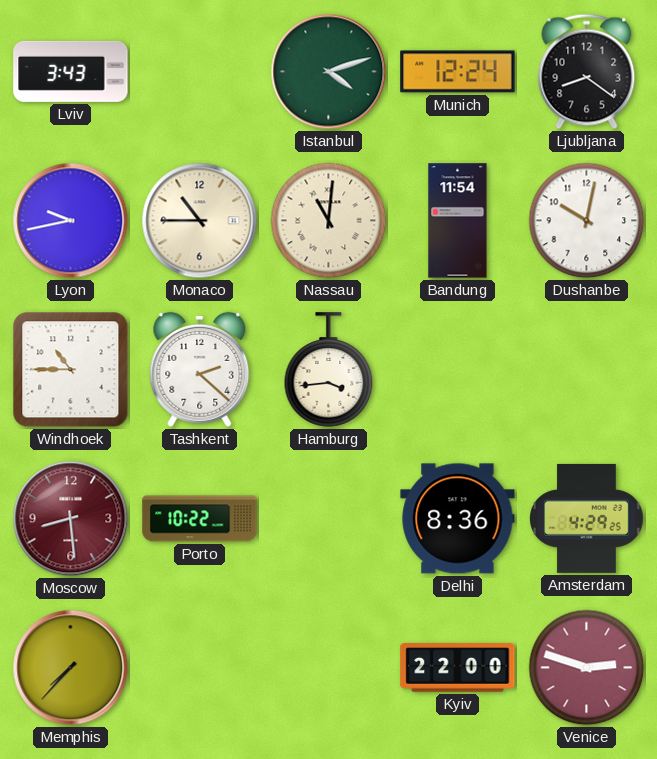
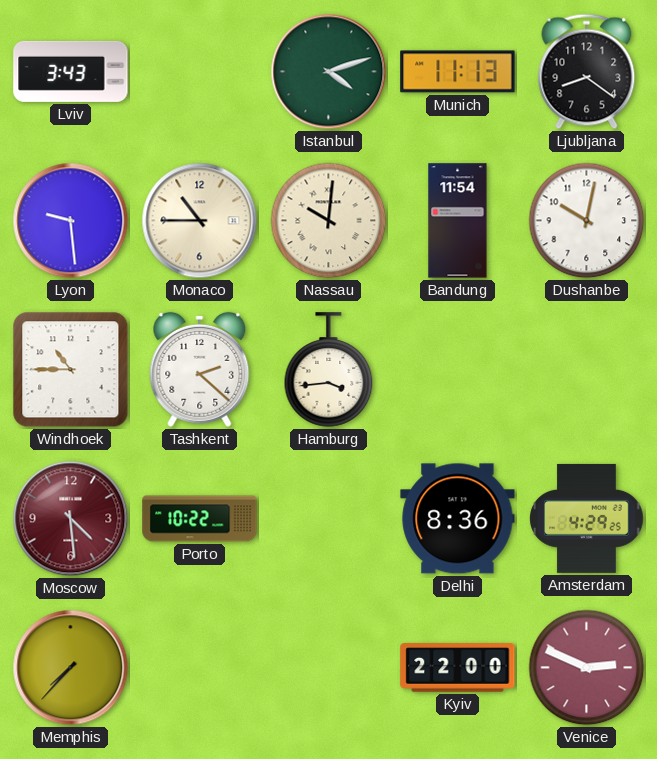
Munich: 12:24 -> 11:13 (458, 72)
Lyon: 9:43 -> 9:29 (71, 221)
Nassau: 11:01 -> 10:01 (329, 221)
Moscow: 8:29 -> 4:29 (71, 519)
Venice: 2:48 -> 2:49 (587, 668)
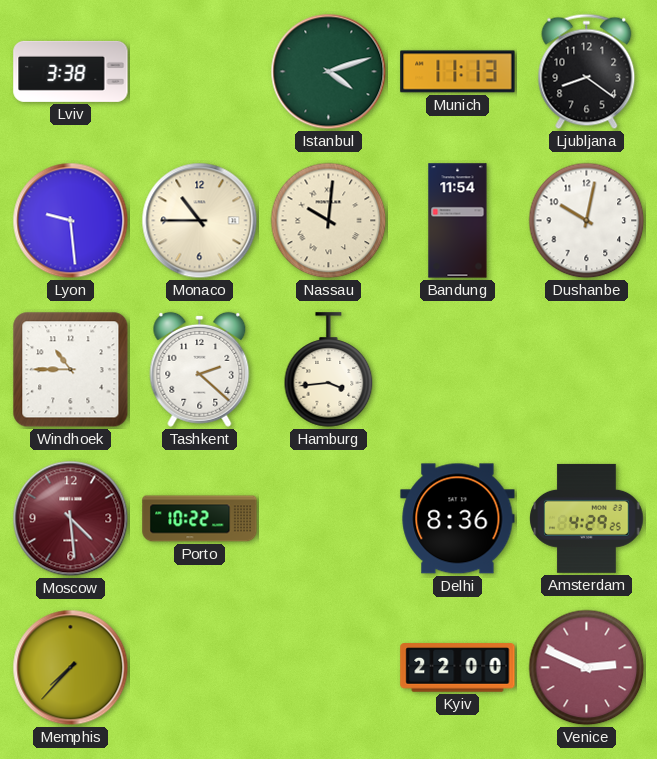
Lviv: 3:43 -> 3:38 (71, 71)
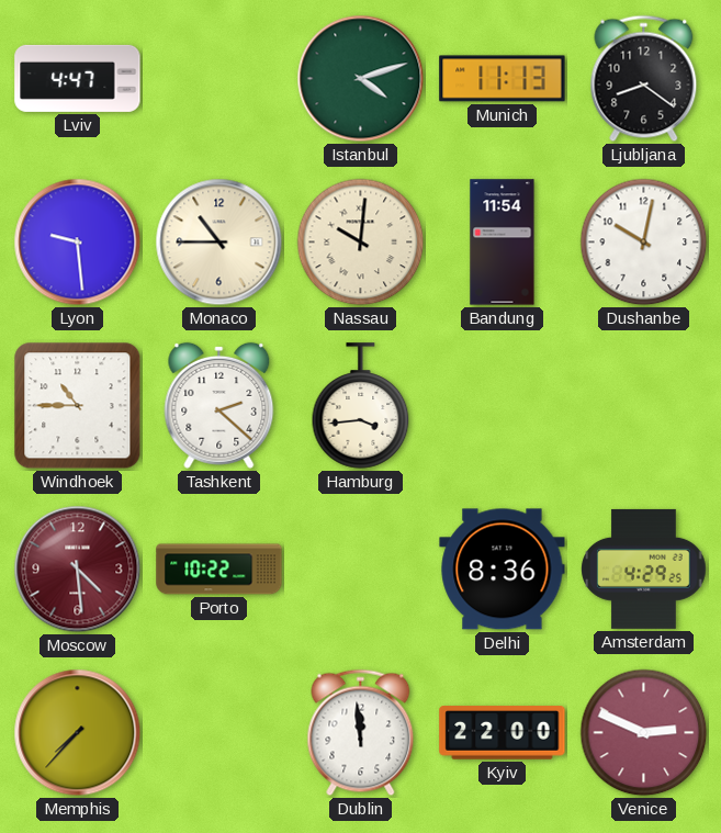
Lviv: 3:38 -> 4:47 (78, 78)
Dublin: none -> 11:59 (361, 733)
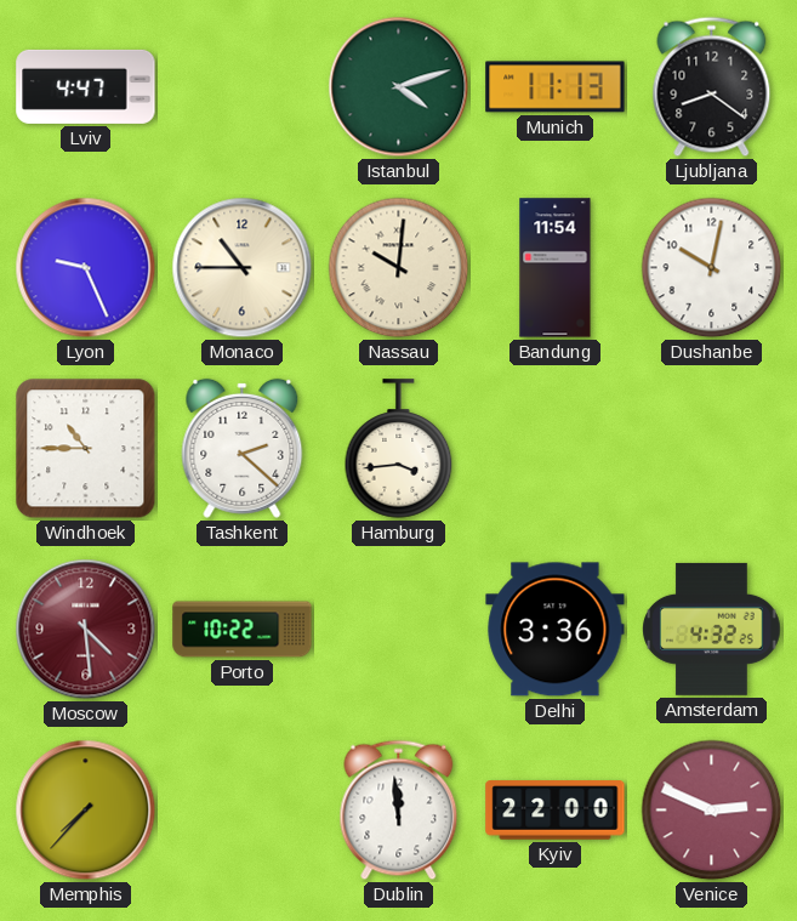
Lyon: 9:29 -> 9:26 (86, 268)
Delhi: 8:36 -> 3:36 (556, 630)
Amsterdam: 4:29 -> 4:32 (712, 629)
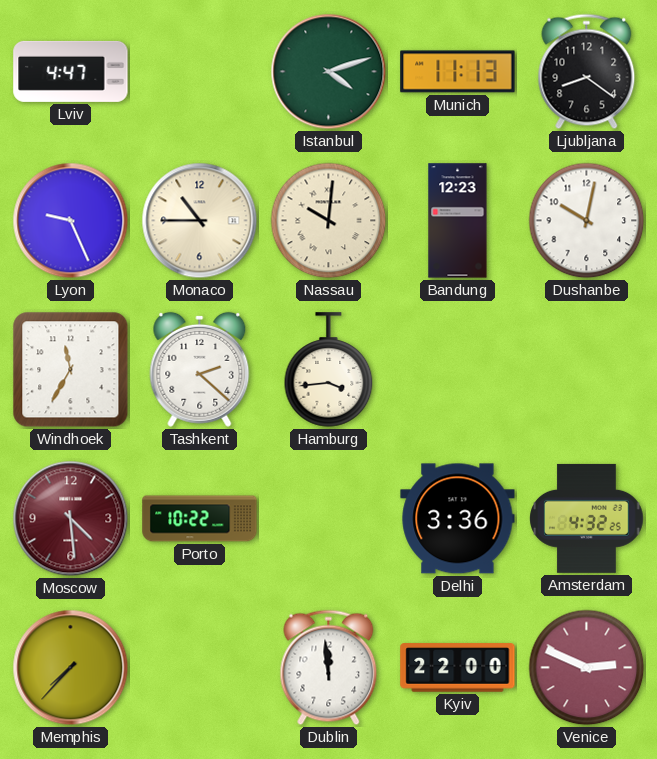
Bandung: 11:54 -> 12:23 (458, 221)
Windhoek: 10:45 -> 11:35 (71, 370)
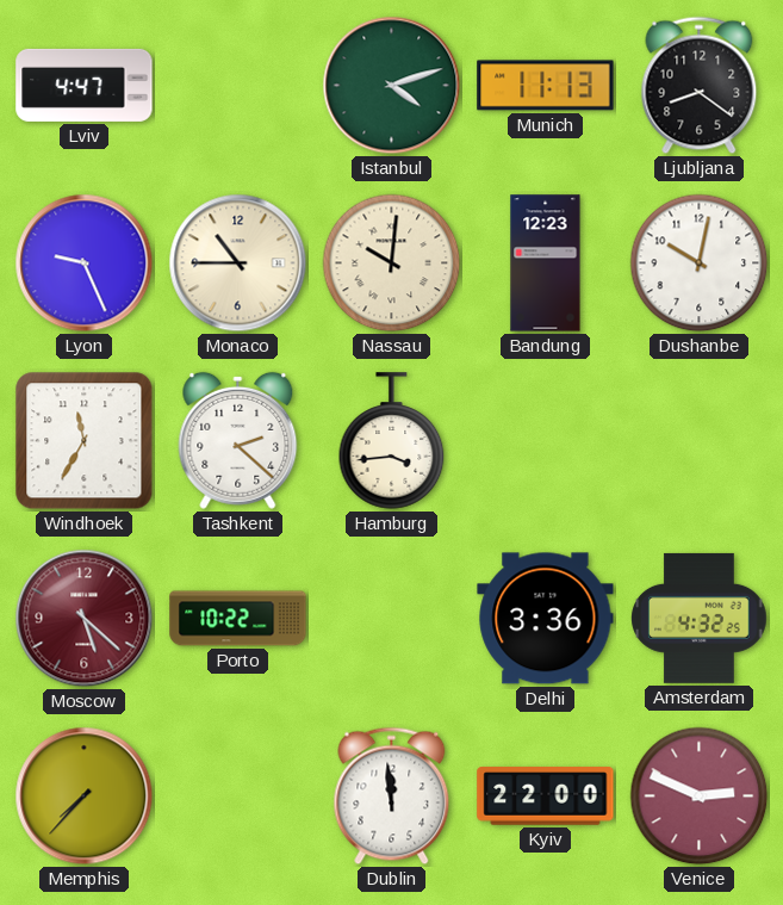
Moscow: 4:29 -> 5:22 (85, 619)
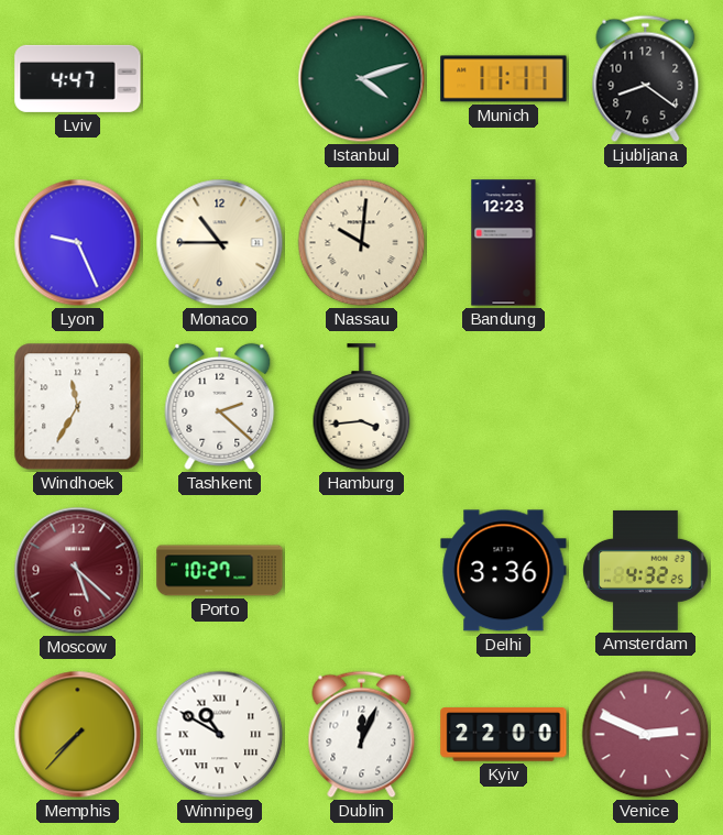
Munich: 11:13 -> 11:11 (504, 79)
Dushanbe: 10:02 -> none (700, 264)
Porto: 10:22 -> 10:27 (220, 571)
Winnipeg: none -> 10:50 (220, 735)
Dublin: 11:59 -> 12:04 (362, 735)
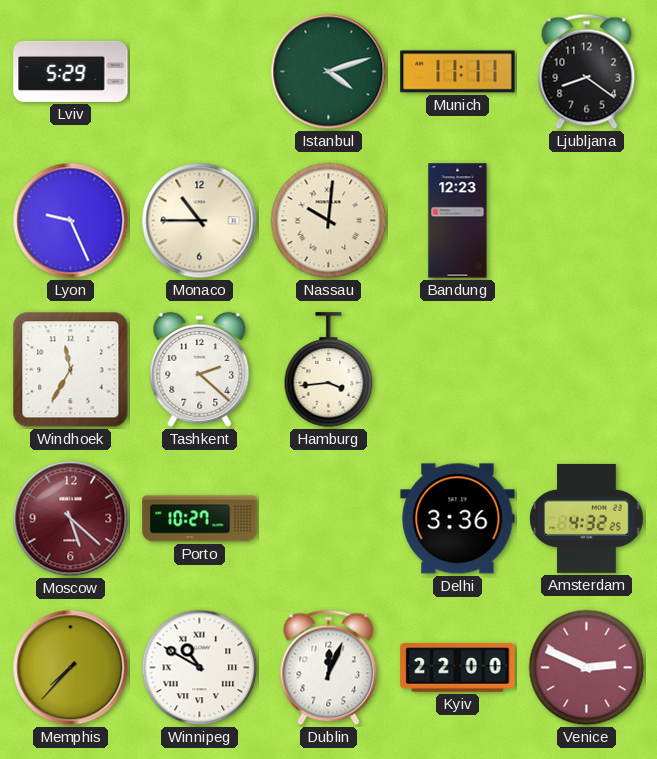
Lviv: 4:47 -> 5:29 (71, 71)
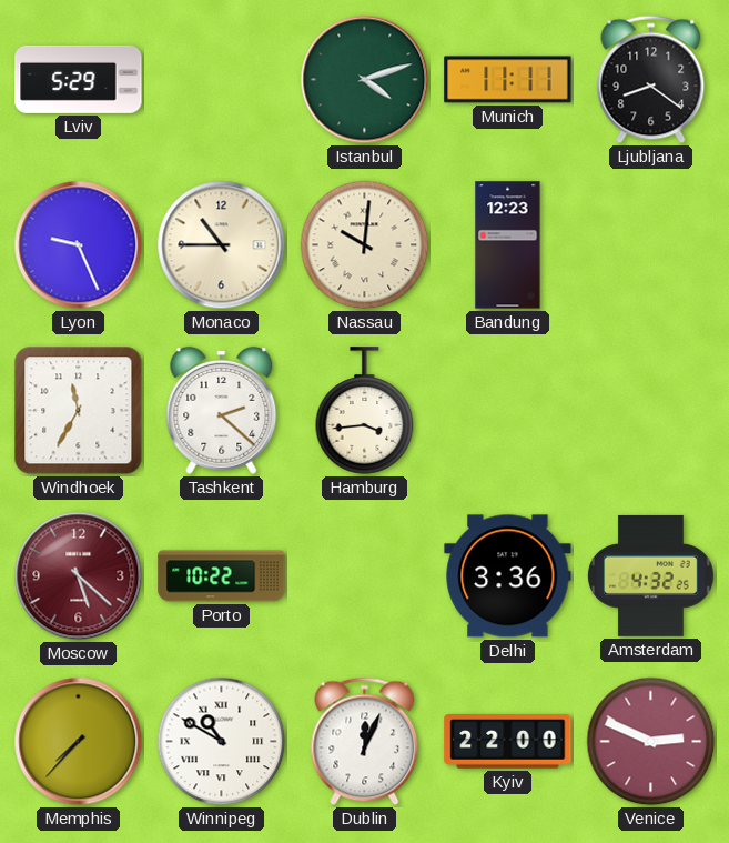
Porto: 10:27 -> 10:22 (222, 576)
